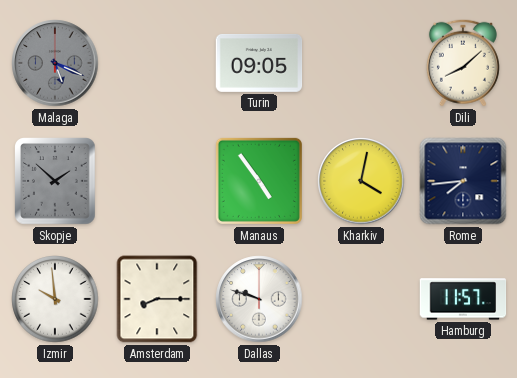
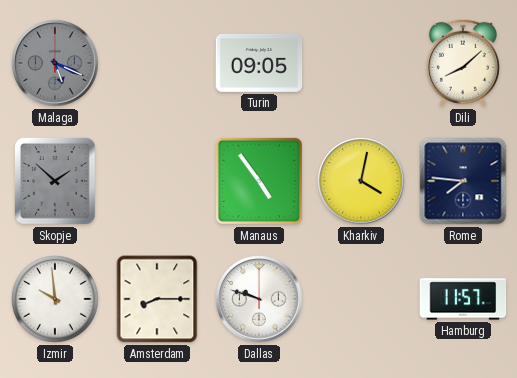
Rome: 7:44 -> 7:46 (463, 181)
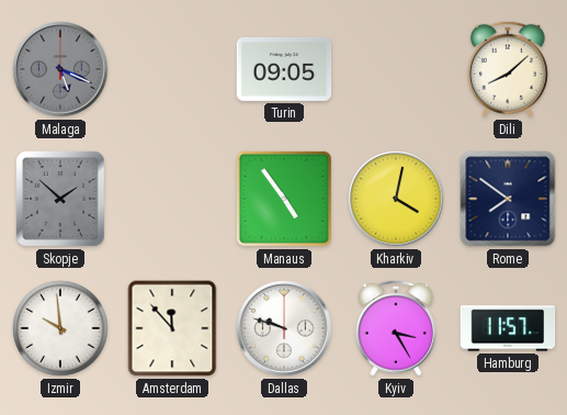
Rome: 7:46 -> 7:51 (508, 199)
Amsterdam: 8:15 -> 11:53 (172, 328)
Kyiv: none -> 3:25 (396, 328)
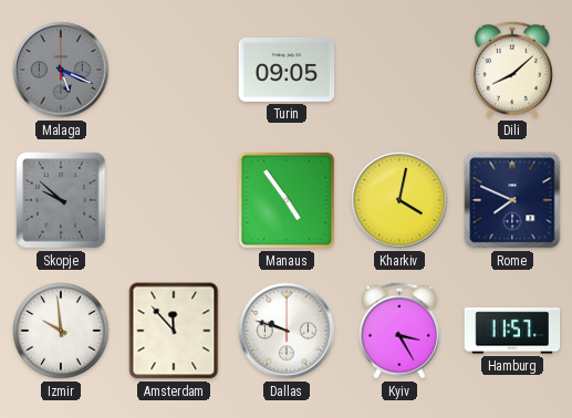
Skopje: 1:52 -> 9:52 (62, 200)
Rome: 7:51 -> 7:49 (512, 200)
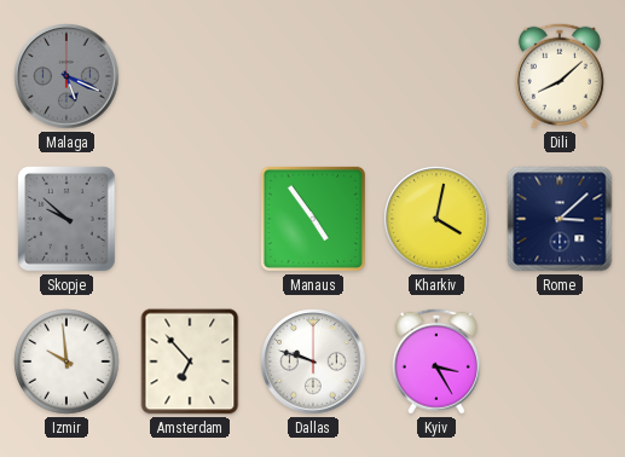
Turin: 09:05 -> none (287, 70)
Rome: 7:49 -> 3:08 (560, 219)
Amsterdam: 11:53 -> 6:53 (190, 361)
Hamburg: 11:57 -> none (512, 331)
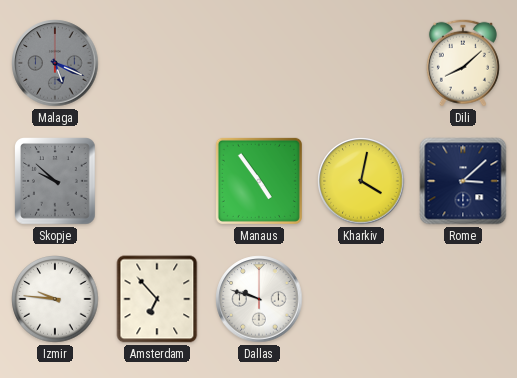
Izmir: 9:59 -> 9:46 (55, 299)
Kyiv: 3:25 -> none (436, 361)
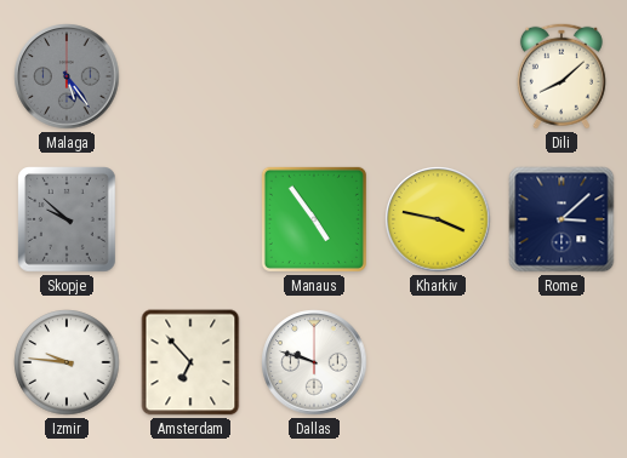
Malaga: 5:19 -> 5:24 (67, 76)
Kharkiv: 4:02 -> 3:47 (438, 219)
